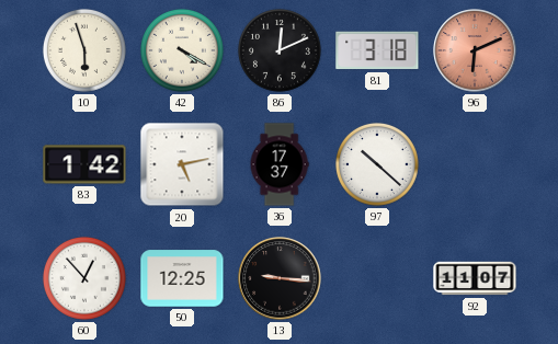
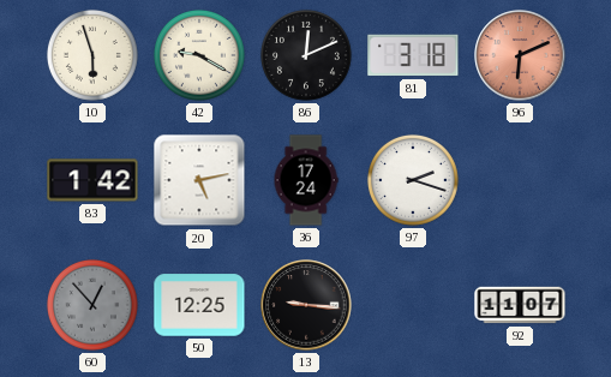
42: 4:20 -> 9:20 (199, 55)
36: 17:37 -> 17:24 (306, 180)
97: 10:22 -> 2:18 (413, 180)
60 dial: white -> grey (92, 305)
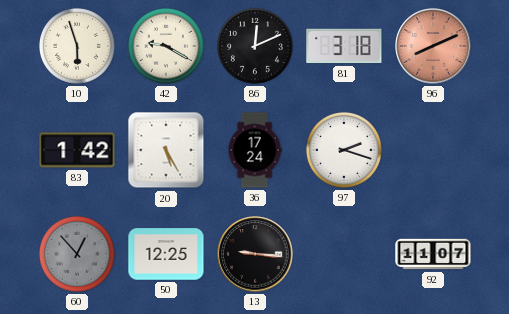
96: 6:11 -> 8:11 (433, 46)
20: 5:13 -> 5:25 (166, 150)
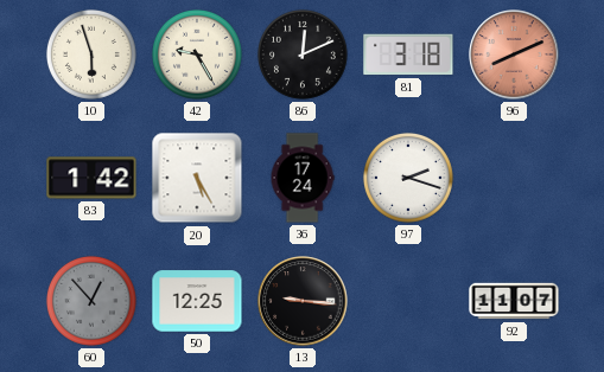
42: 9:20 -> 9:25 (197, 54)
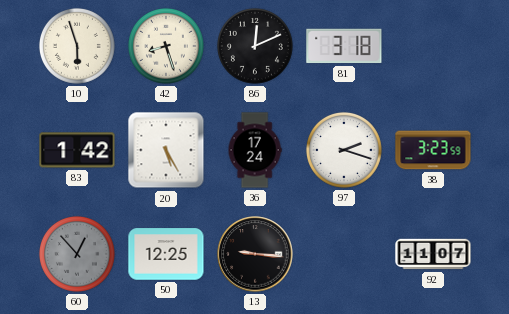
42: 9:25 -> 8:27 (166, 46)
96: 8:11 -> none (514, 54)
38: none -> 3:23 (433, 150)
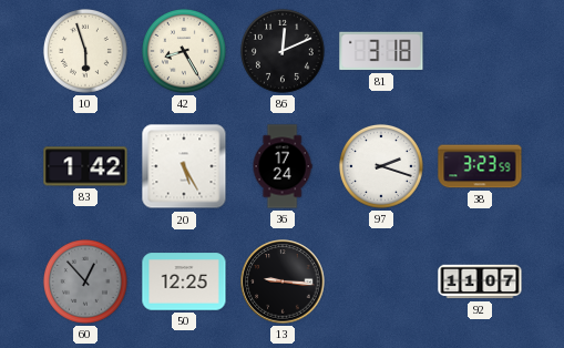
42: 8:27 -> 8:25 (184, 51)
